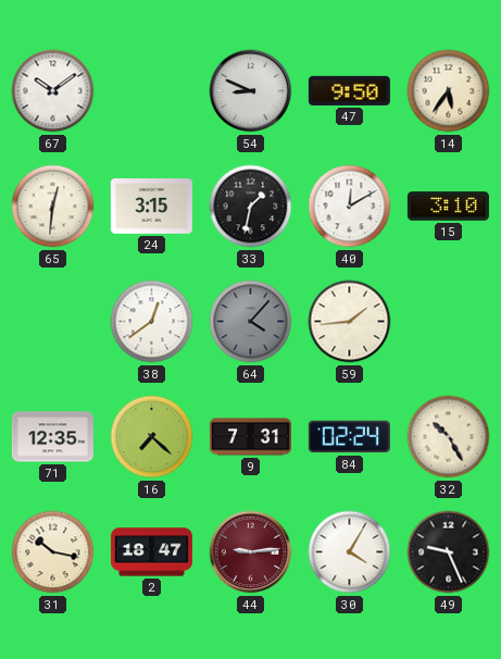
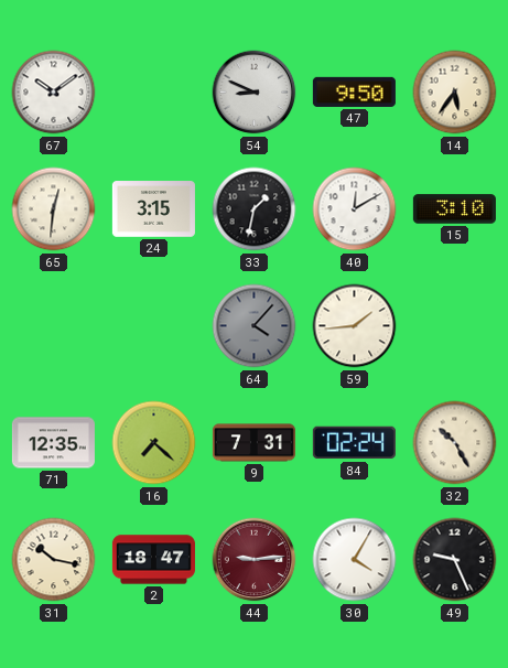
38: 12:39 -> none (152, 322)
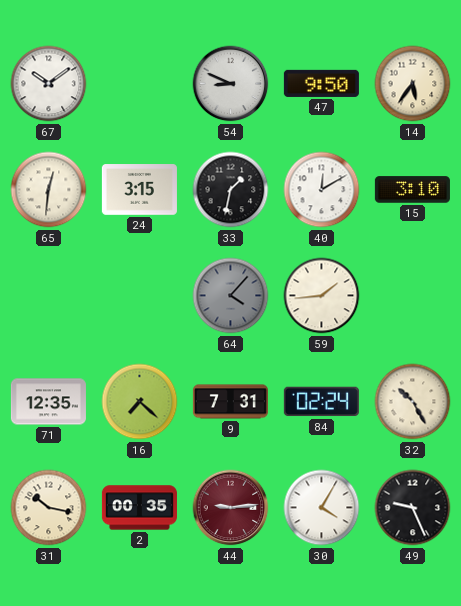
2: 18:47 -> 00:35 (139, 508)
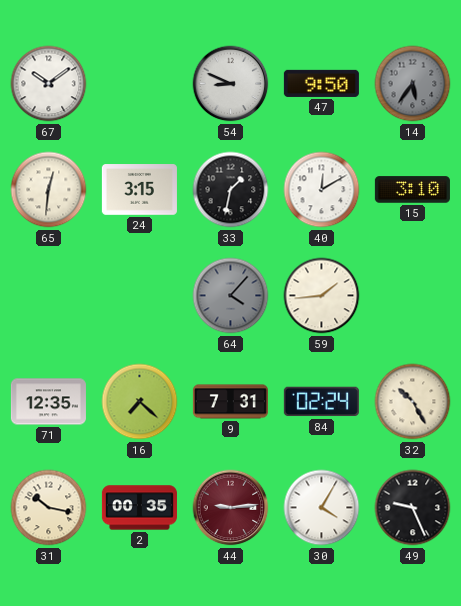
14 dial: cream -> grey (413, 84)
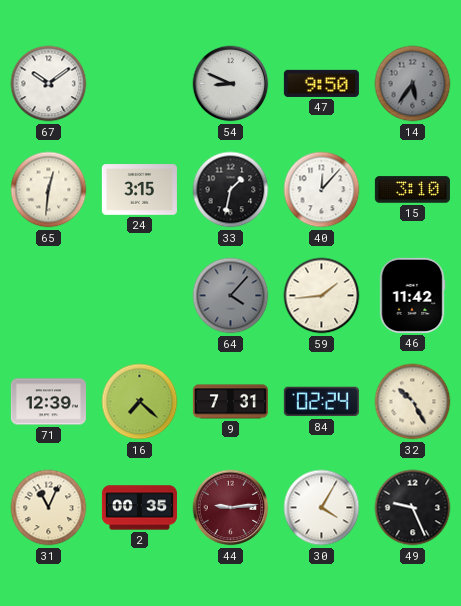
40: 12:10 -> 12:07 (322, 190)
46: none -> 11:42 (412, 295)
71: 12:35 -> 12:39 (48, 402)
31: 10:17 -> 11:04 (49, 508)
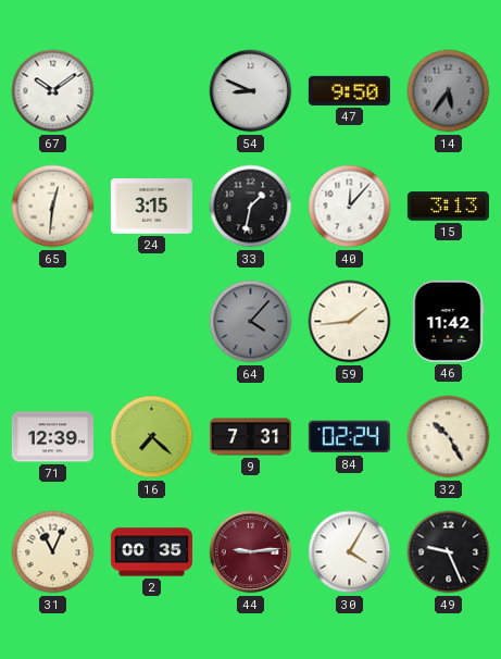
15: 3:10 -> 3:13 (448, 207)
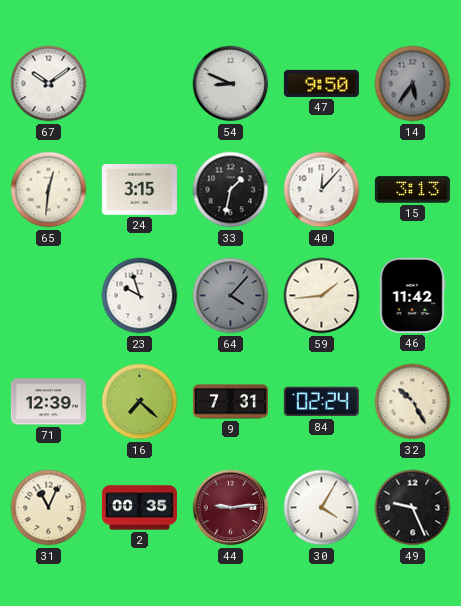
23: none -> 9:57 (140, 296)
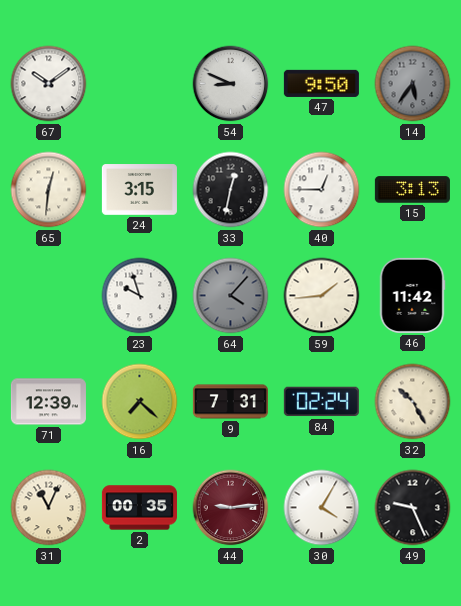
33: 1:32 -> 12:32 (231, 190)
40: 12:07 -> 12:45 (322, 190)
